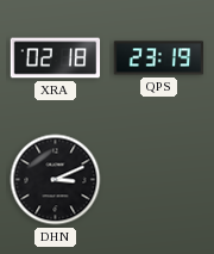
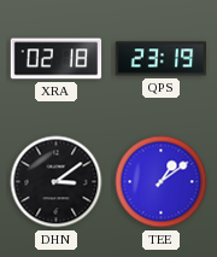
DHN: 3:11 -> 3:09 (57, 182)
TEE: none -> 1:09 (162, 182)
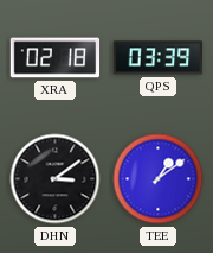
QPS: 23:19 -> 03:39 (159, 58)
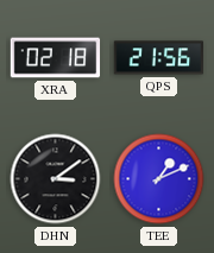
QPS: 03:39 -> 21:56 (159, 58)
TEE: 1:09 -> 1:11 (159, 179)
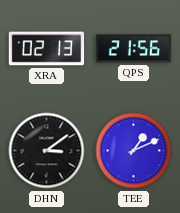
XRA: 02:18 -> 02:13 (47, 49)
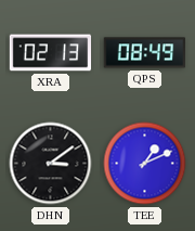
QPS: 21:56 -> 08:49 (145, 53)
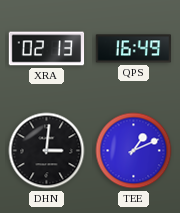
QPS: 08:49 -> 16:49 (134, 49)
DHN: 3:09 -> 3:01 (47, 151)
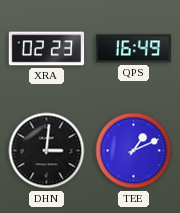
XRA: 02:13 -> 02:23 (47, 49)
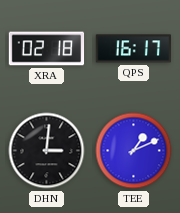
XRA: 02:23 -> 02:18 (47, 49)
QPS: 16:49 -> 16:17 (134, 49)
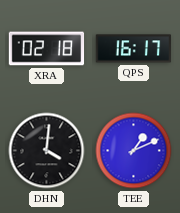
DHN: 3:01 -> 4:01 (47, 151)
